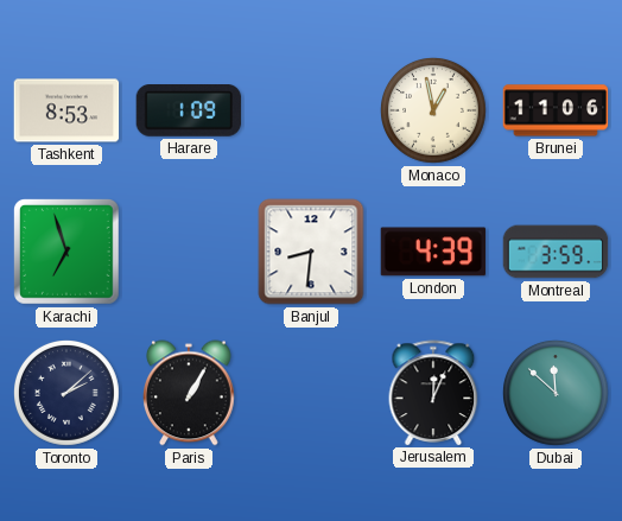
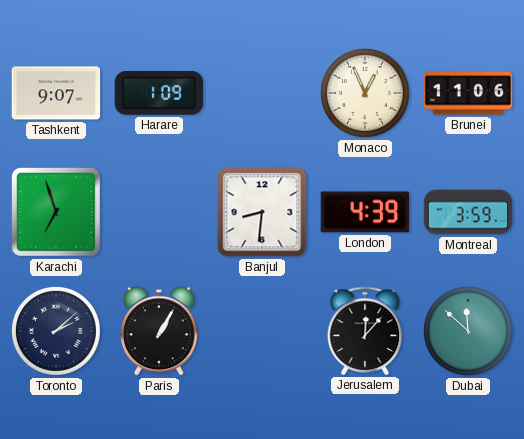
Tashkent: 8:53 -> 9:07 (56, 93)
Monaco: 12:58 -> 12:56 (366, 94)
Jerusalem: 12:04 -> 12:07 (365, 331)
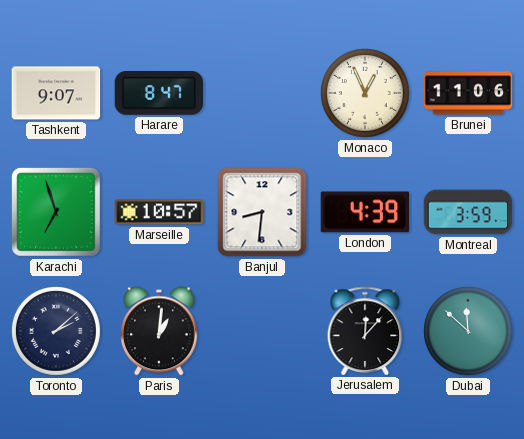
Harare: 1:09 -> 8:47 (159, 94)
Marseille: none -> 10:57 (159, 212)
Paris: 1:05 -> 1:01 (160, 331)
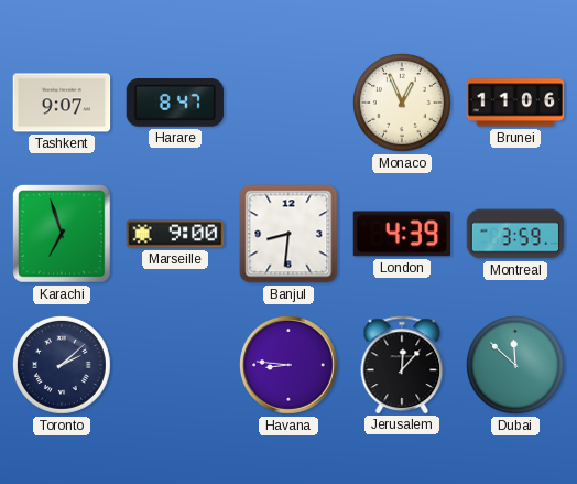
Marseille: 10:57 -> 9:00 (175, 234)
Paris: 1:01 -> none (160, 331)
Havana: none -> 8:46 (290, 366)
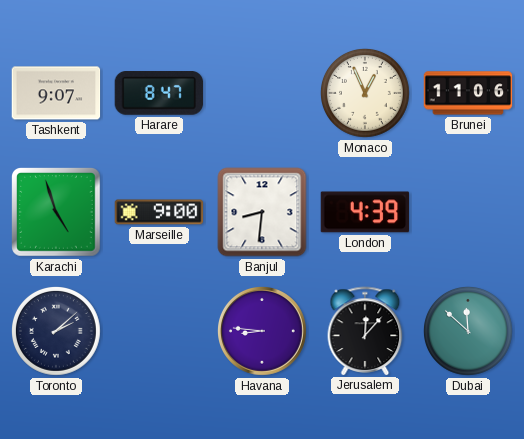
Karachi: 6:57 -> 4:57 (57, 213)
Montreal: 3:59 -> none (515, 234)
